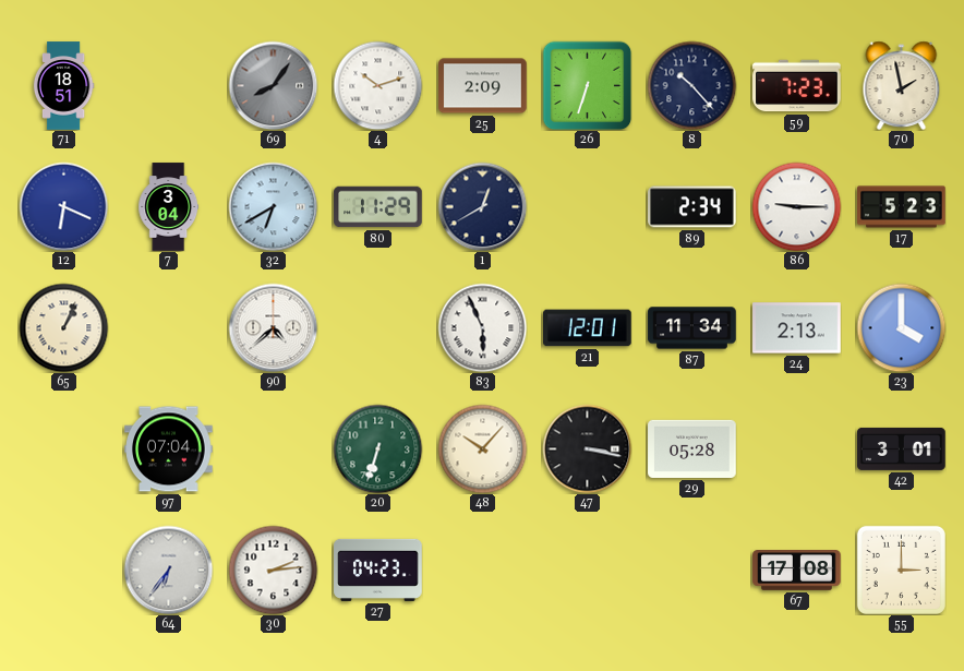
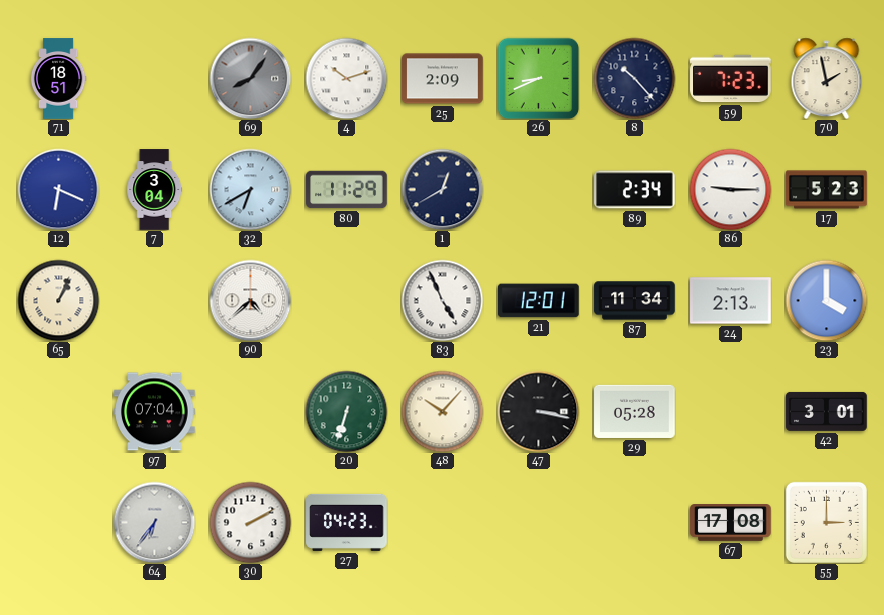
26: 6:33 -> 8:41 (538, 78)
83: 5:56 -> 4:56 (442, 300)
30: 2:14 -> 2:10 (250, 522)
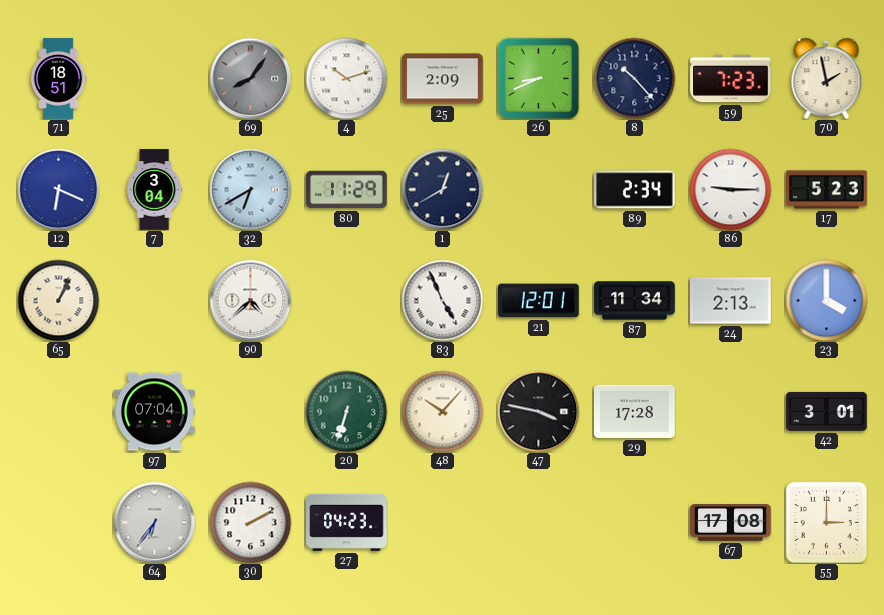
47: 3:17 -> 3:47 (538, 411)
29: 05:28 -> 17:28 (635, 411)
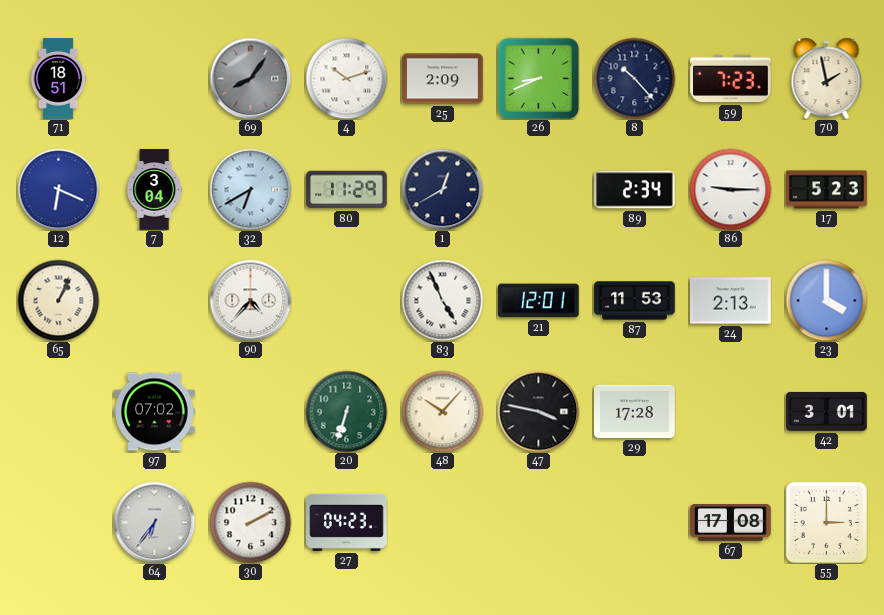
90: 4:38 -> 4:37 (250, 300)
87: 11:34 -> 11:53 (635, 301)
97: 07:04 -> 07:02 (155, 412)
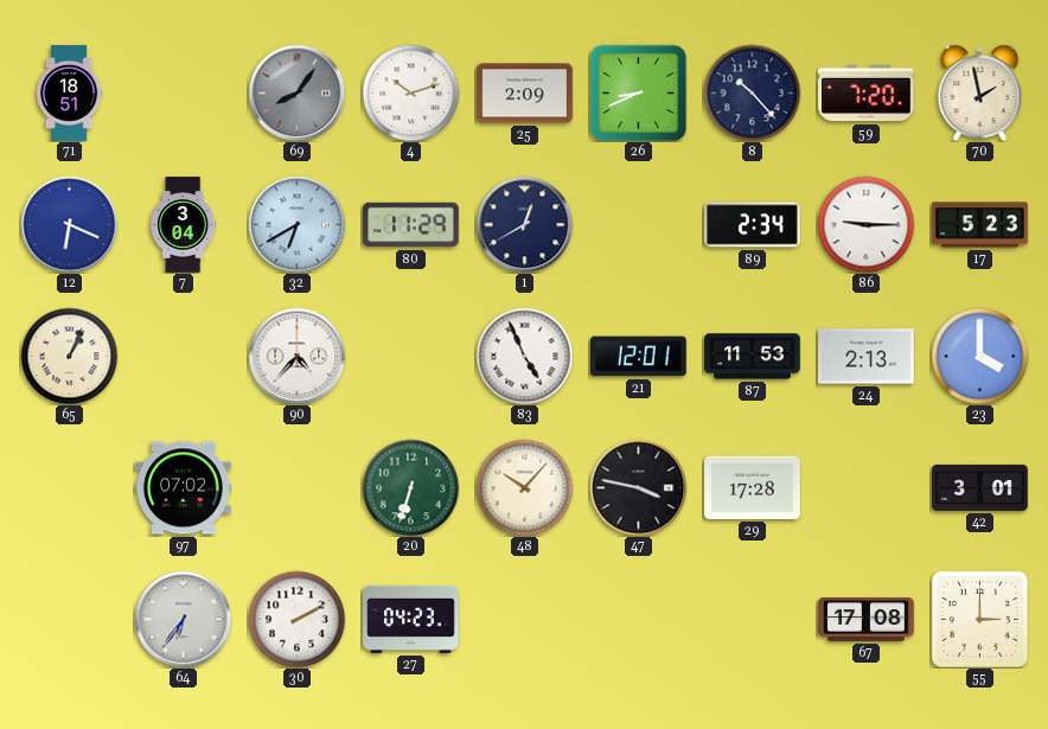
59: 7:23 -> 7:20 (867, 94)
